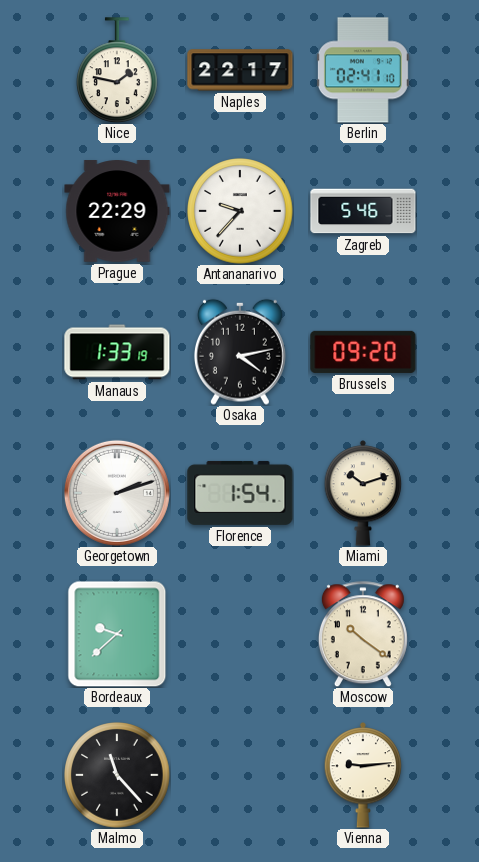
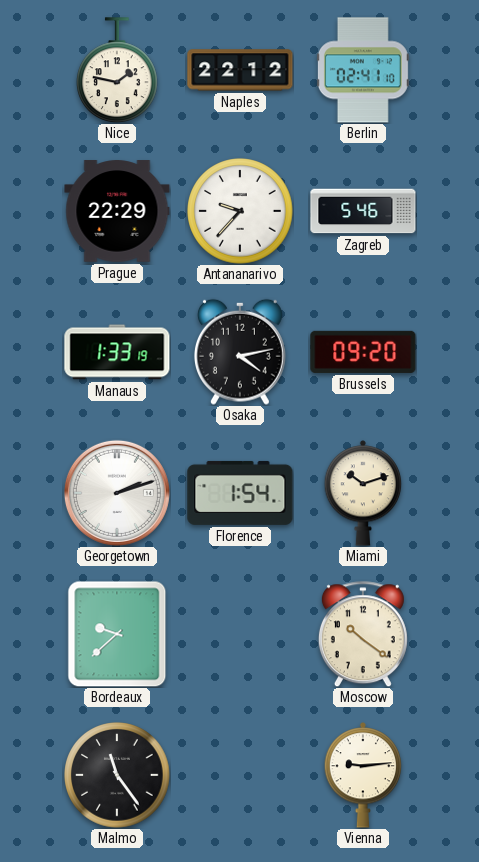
Naples: 22:17 -> 22:12 (240, 70)
Malmo: 11:23 -> 11:24 (117, 775)
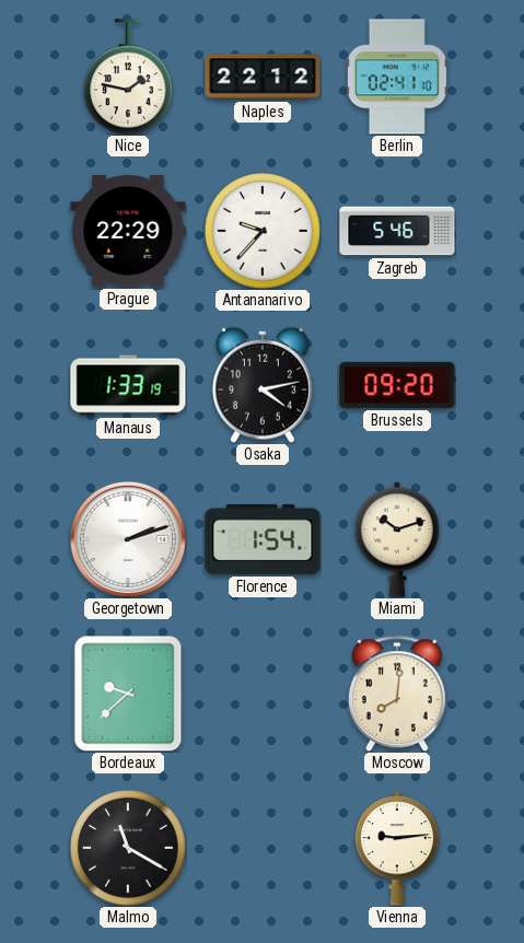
Moscow: 10:21 -> 8:01 (397, 694)
Malmo: 11:24 -> 11:20 (128, 848)
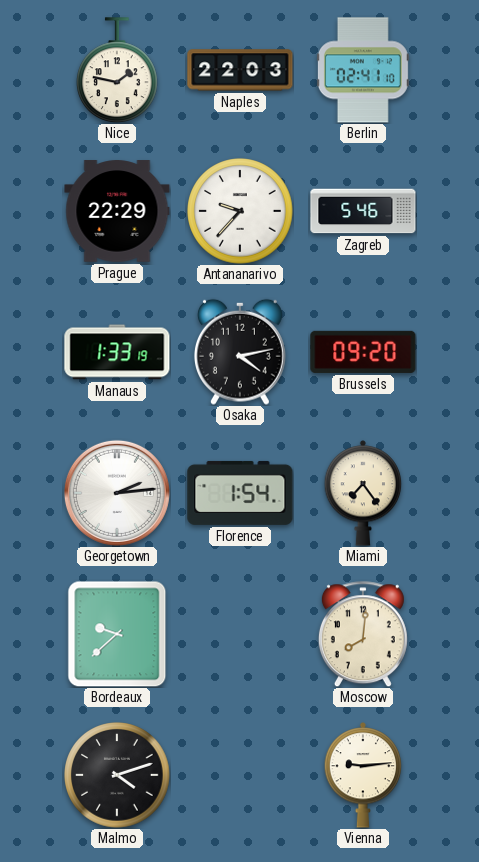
Naples: 22:12 -> 22:03 (240, 70)
Georgetown: 2:12 -> 2:14 (117, 493)
Miami: 10:12 -> 7:24 (363, 493)
Malmo: 11:20 -> 4:12 (117, 775)
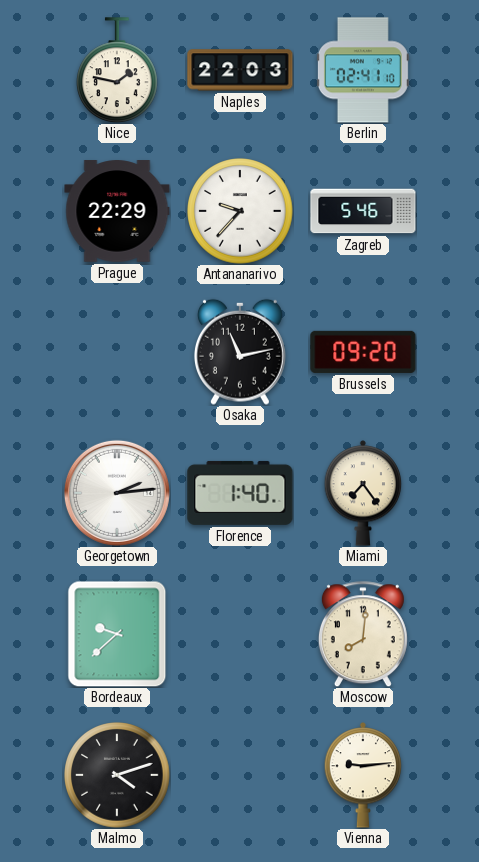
Manaus: 1:33 -> none (117, 352)
Osaka: 4:13 -> 11:13 (240, 352)
Florence: 1:54 -> 1:40 (240, 493)
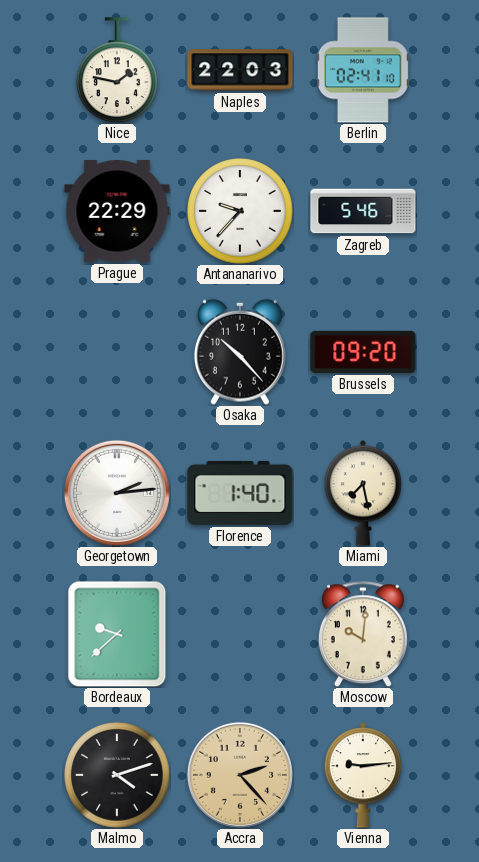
Osaka: 11:13 -> 10:23 (240, 352)
Miami: 7:24 -> 7:28 (363, 493)
Moscow: 8:01 -> 10:01 (363, 634)
Accra: none -> 2:23 (240, 775)
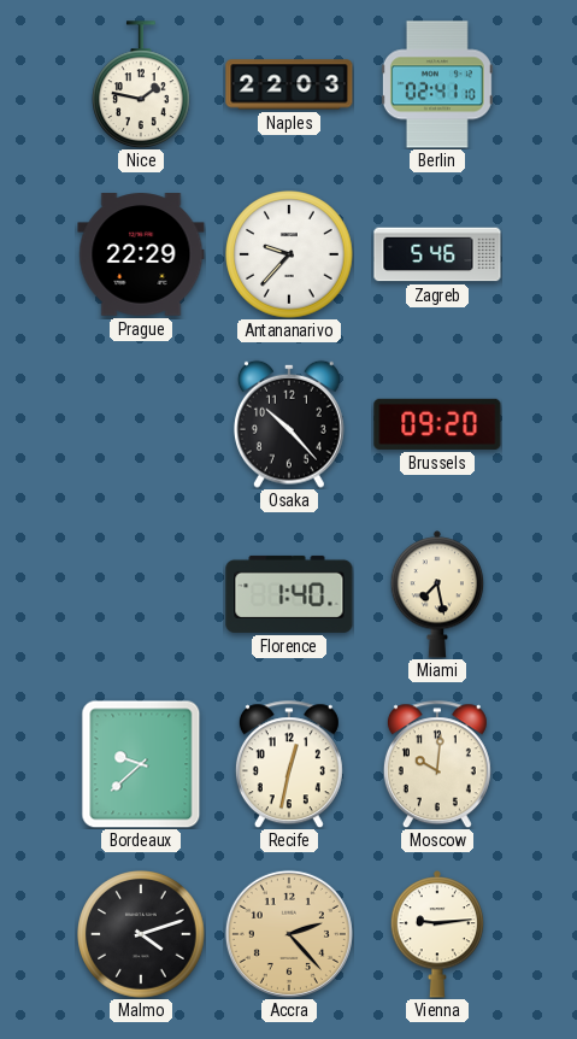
Georgetown: 2:14 -> none (117, 493)
Recife: none -> 12:32 (289, 764)
